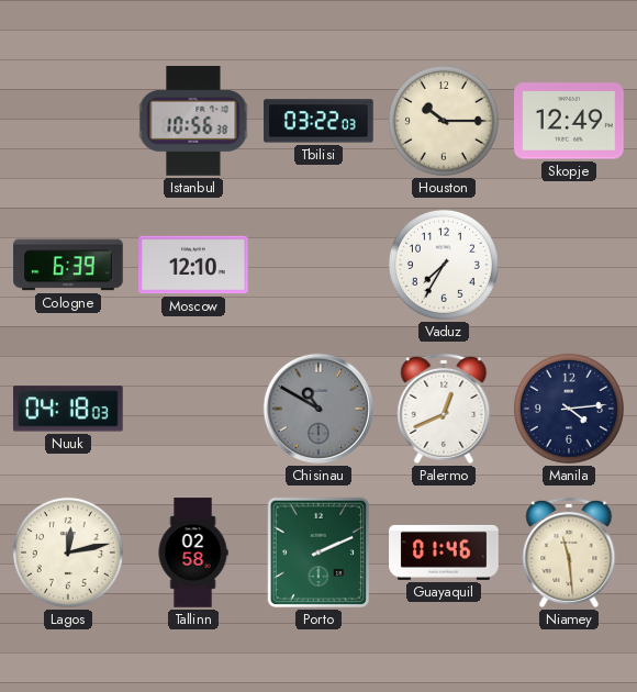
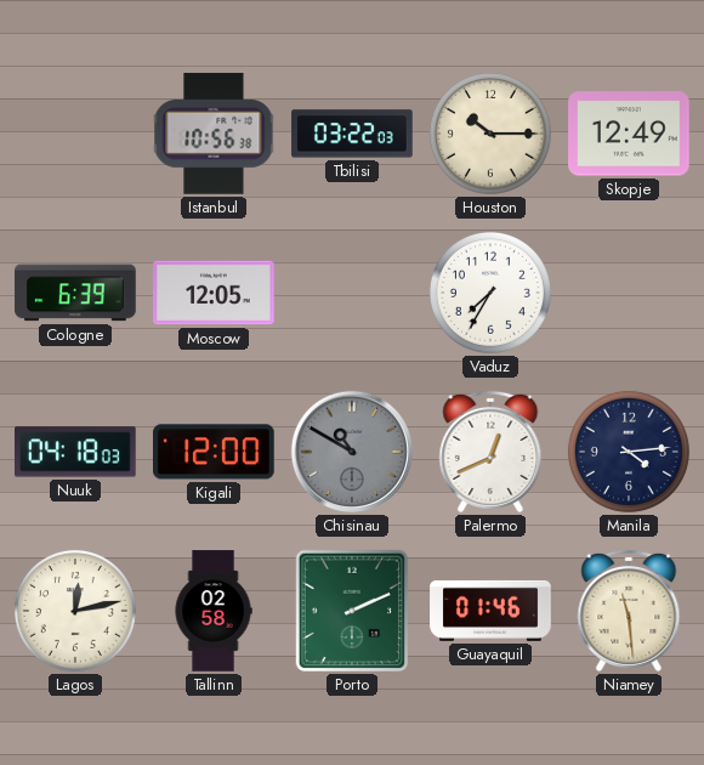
Moscow: 12:10 -> 12:05 (214, 293)
Kigali: none -> 12:00 (215, 452)
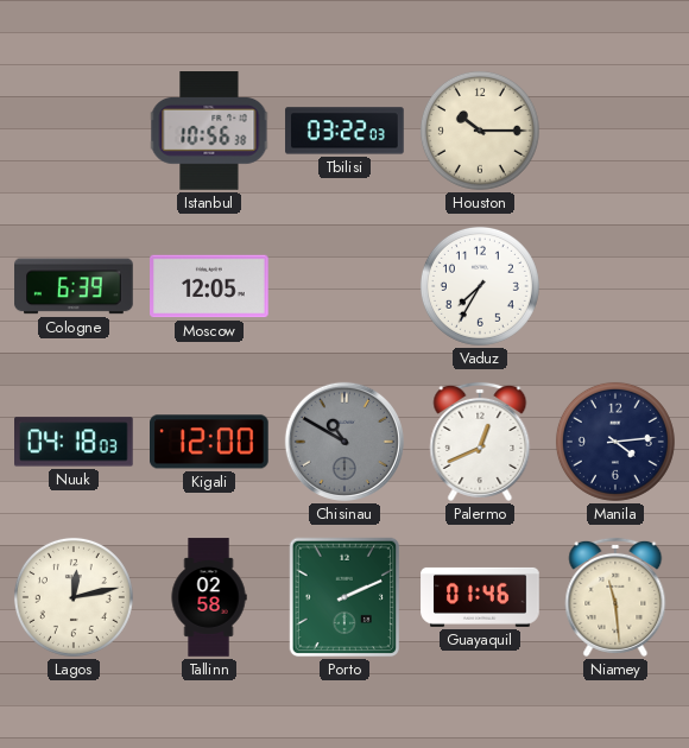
Skopje: 12:49 -> none (629, 134)
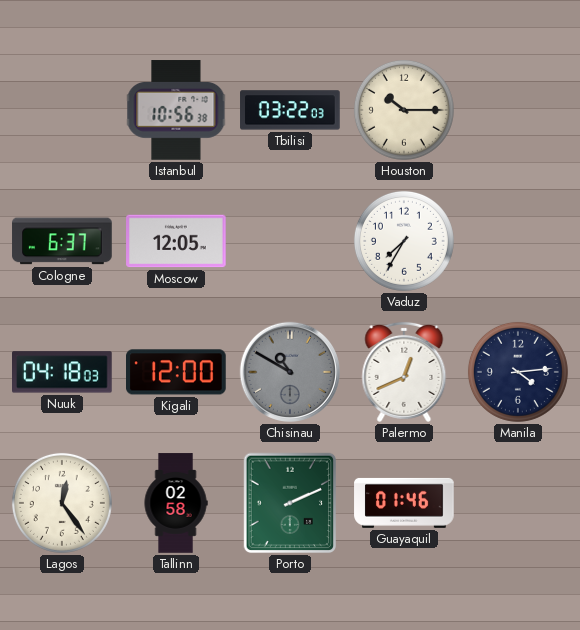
Cologne: 6:39 -> 6:37 (62, 241)
Lagos: 12:13 -> 12:24 (62, 503)
Niamey: 11:29 -> none (615, 597)
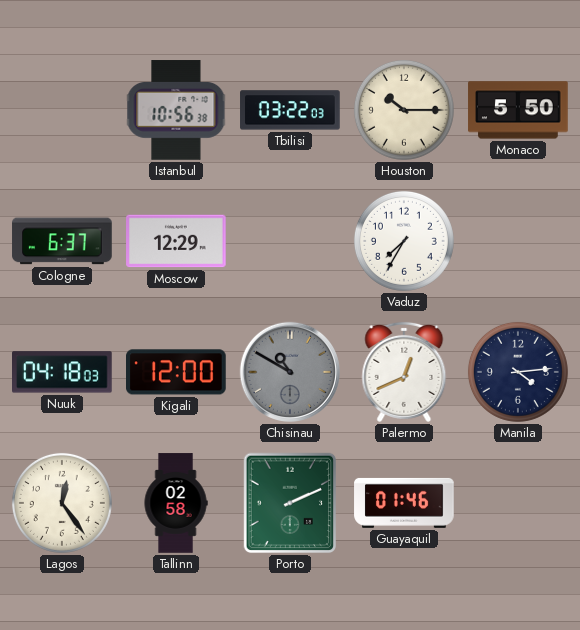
Monaco: none -> 5:50 (518, 110)
Moscow: 12:05 -> 12:29 (176, 241)
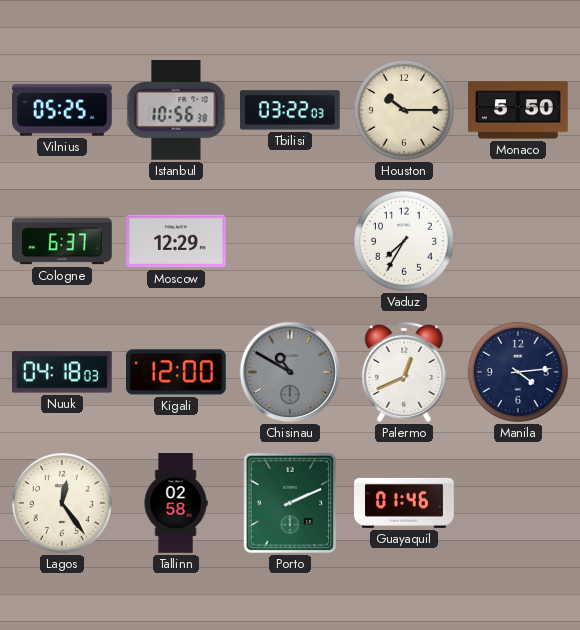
Vilnius: none -> 05:25 (62, 110)
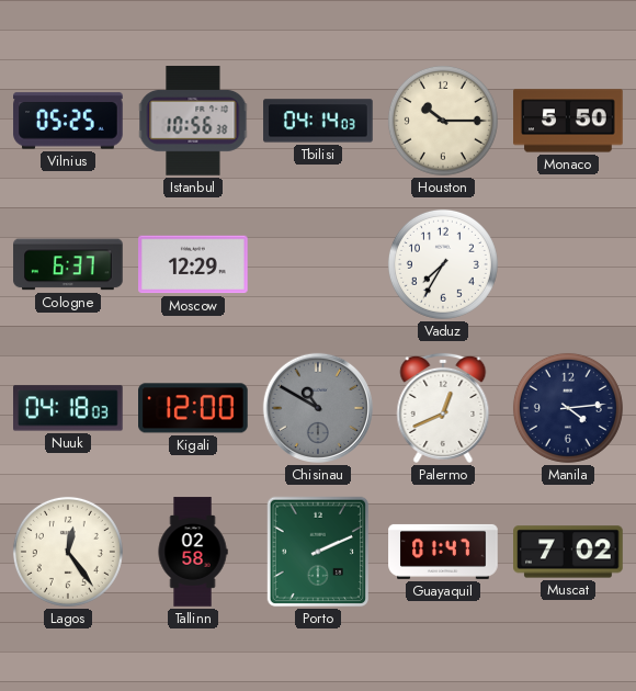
Tbilisi: 03:22 -> 04:14 (318, 121)
Guayaquil: 01:46 -> 01:47 (443, 552)
Muscat: none -> 7:02 (568, 552)
